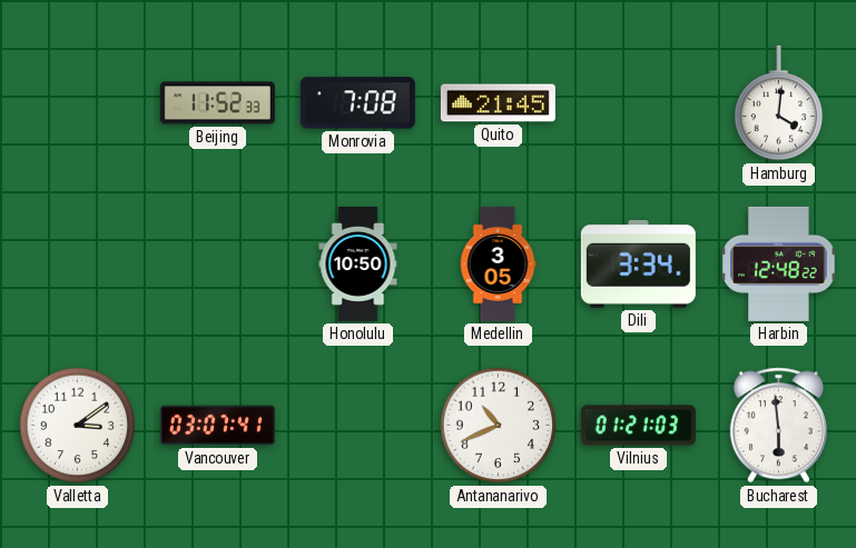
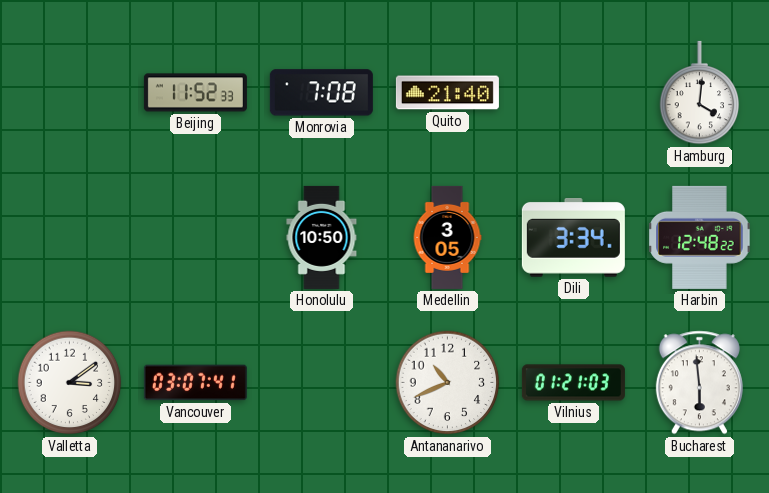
Quito: 21:45 -> 21:40 (447, 93)
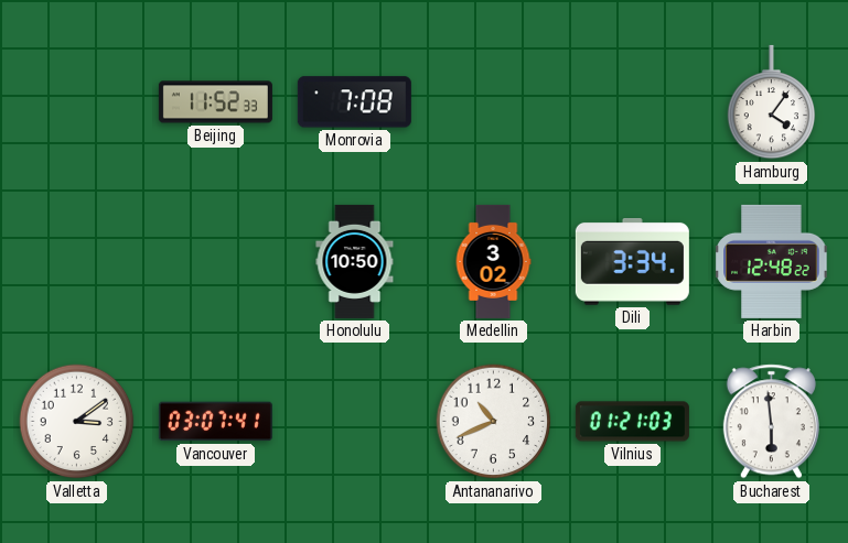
Quito: 21:40 -> none (447, 93)
Hamburg: 4:01 -> 4:06 (772, 102)
Medellin: 3:05 -> 3:02 (493, 261)
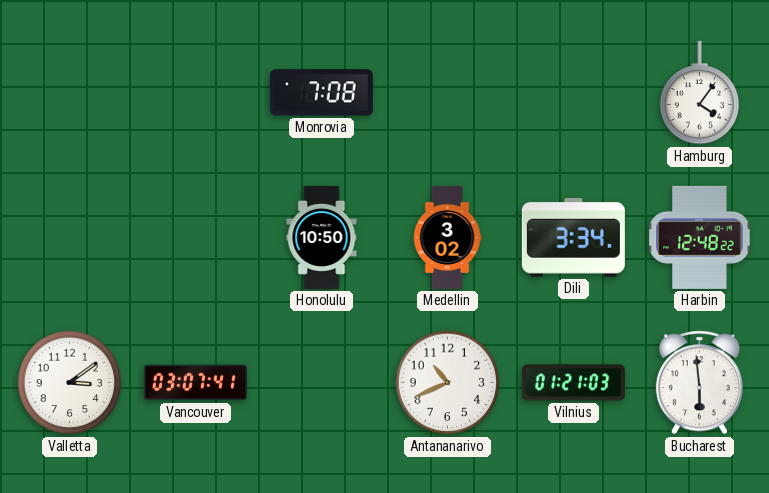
Beijing: 11:52 -> none (215, 102)
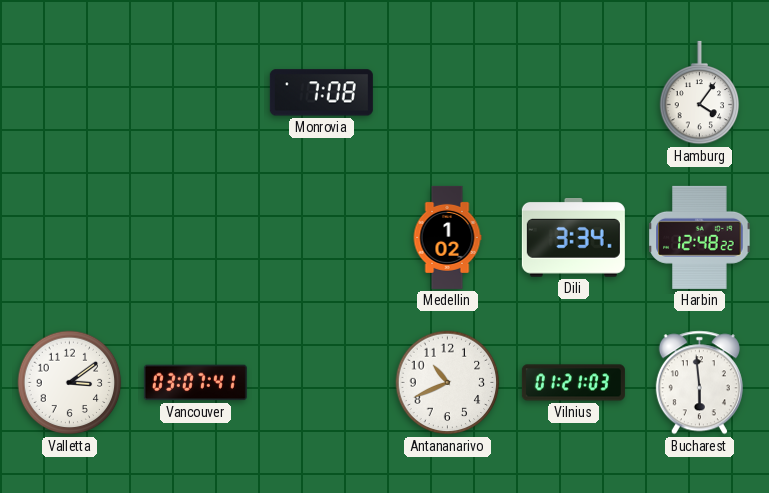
Honolulu: 10:50 -> none (322, 237)
Medellin: 3:02 -> 1:02 (447, 237)
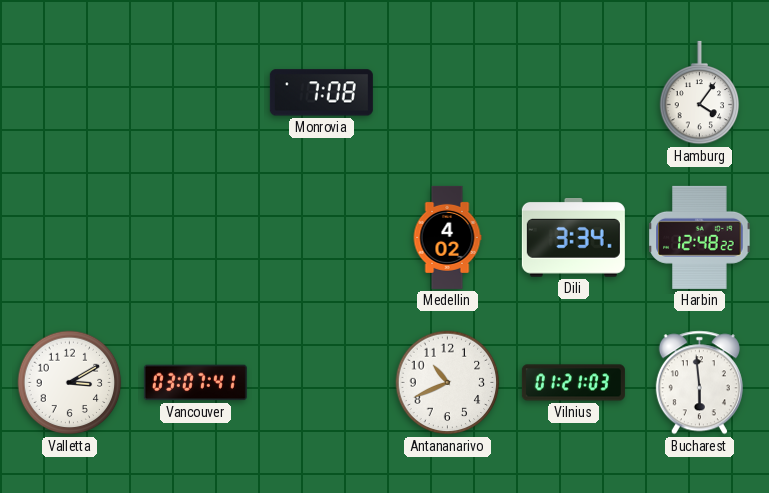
Medellin: 1:02 -> 4:02 (447, 237)
Valletta: 3:09 -> 3:10 (70, 383)
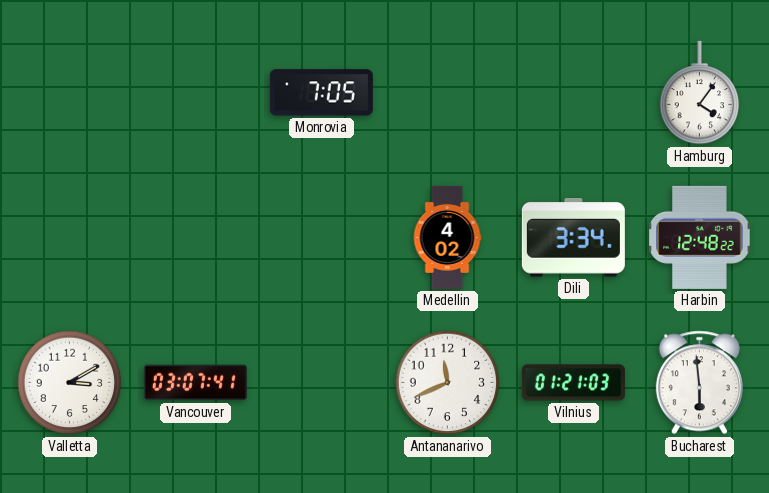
Monrovia: 7:08 -> 7:05 (321, 93)
Antananarivo: 10:41 -> 11:41 (448, 383)
